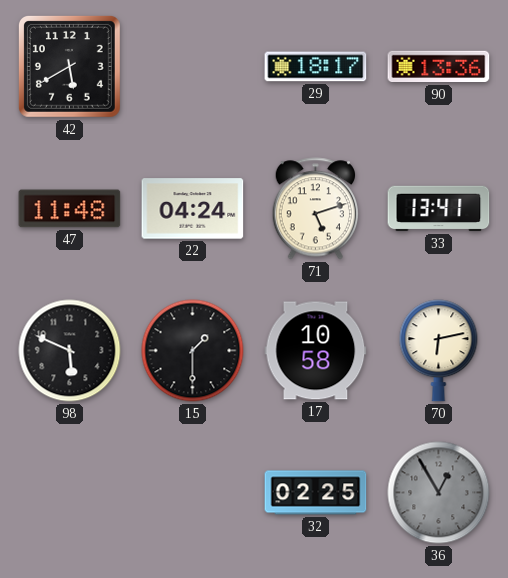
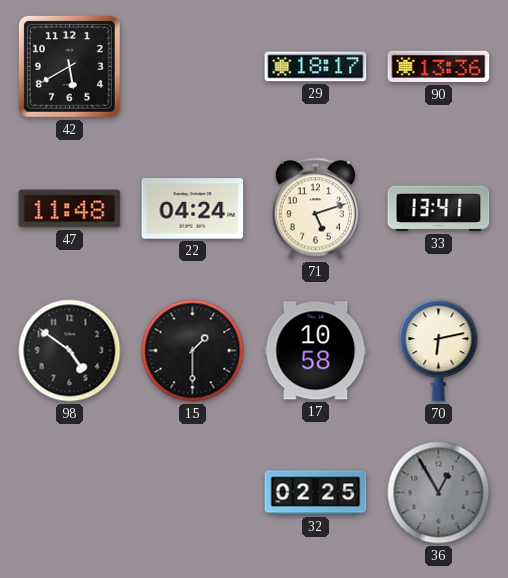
98: 5:49 -> 4:51 (70, 351)
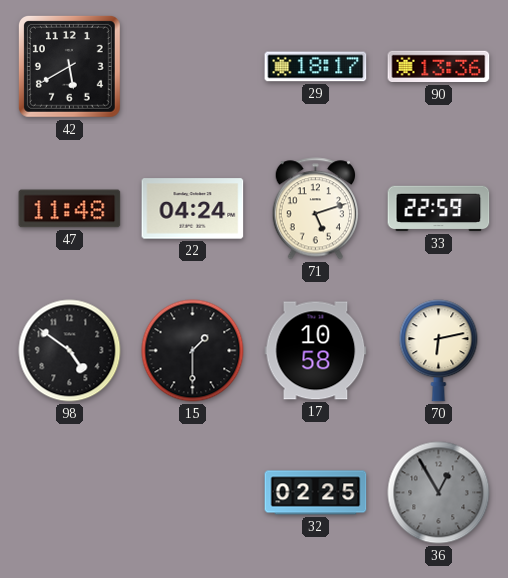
33: 13:41 -> 22:59 (439, 209)
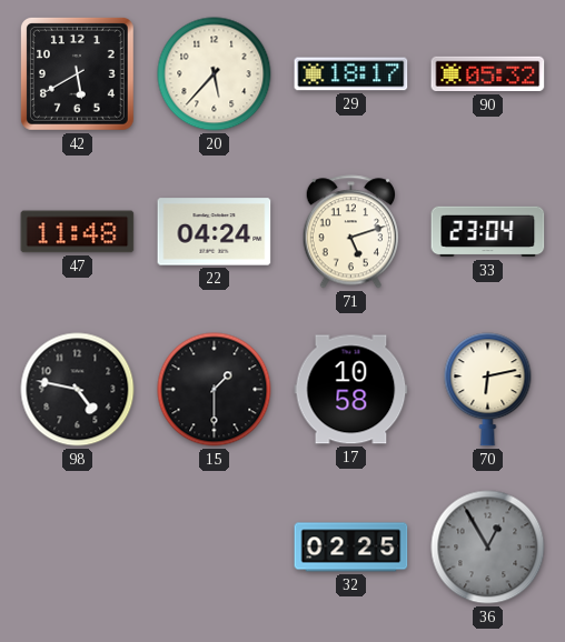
20: none -> 5:37 (215, 74)
90: 13:36 -> 05:32 (488, 74)
33: 22:59 -> 23:04 (488, 232)
98: 4:51 -> 4:47 (78, 390)
